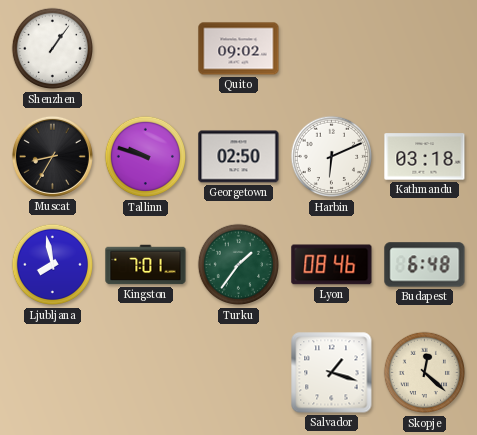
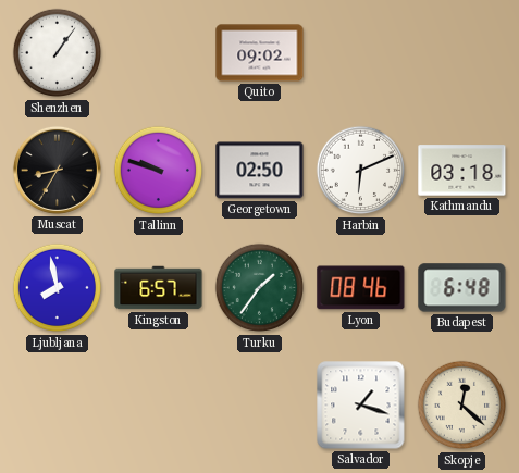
Kingston: 7:01 -> 6:57 (159, 288)
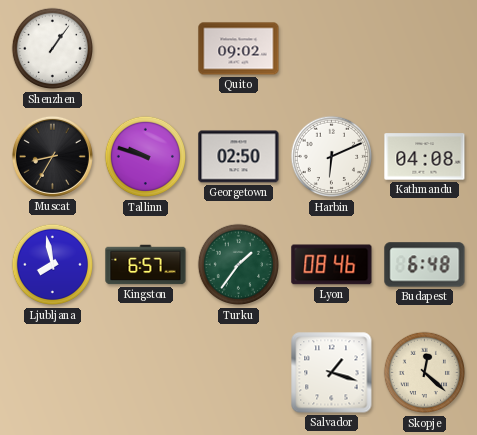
Kathmandu: 03:18 -> 04:08 (425, 157)
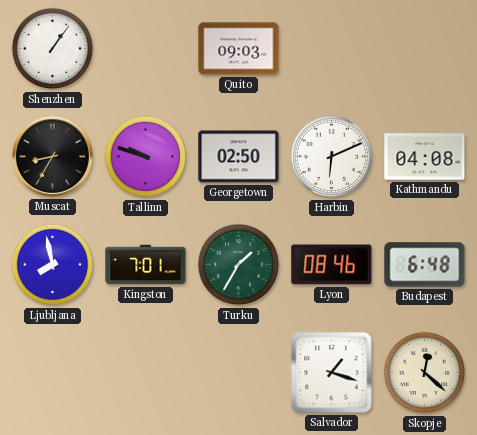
Quito: 09:02 -> 09:03 (239, 49)
Kingston: 6:57 -> 7:01 (146, 265)
Turku: 1:36 -> 1:35 (239, 265)
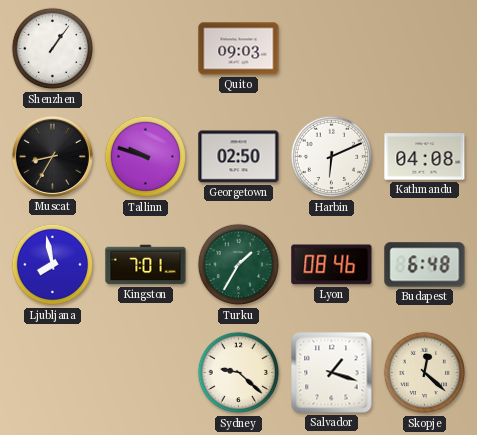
Sydney: none -> 9:22 (239, 373)
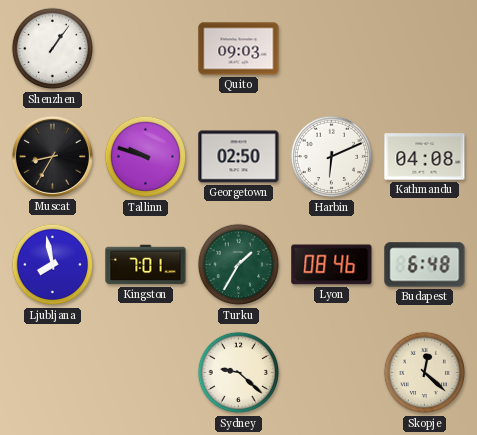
Salvador: 1:18 -> none (332, 373)
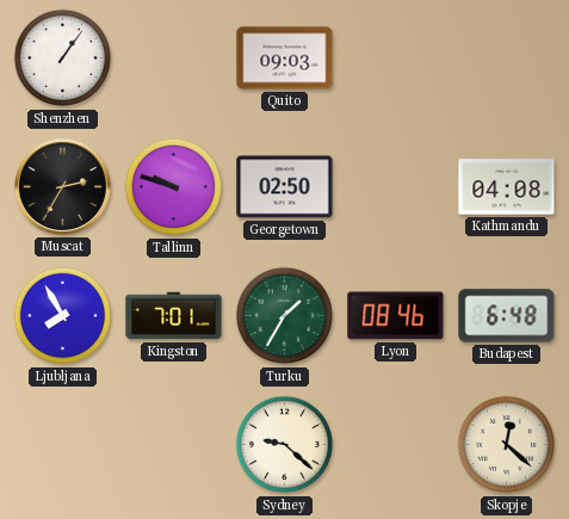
Muscat: 8:35 -> 2:35 (62, 186)
Harbin: 6:11 -> none (332, 157)
Ljubljana: 7:58 -> 7:55 (63, 316)
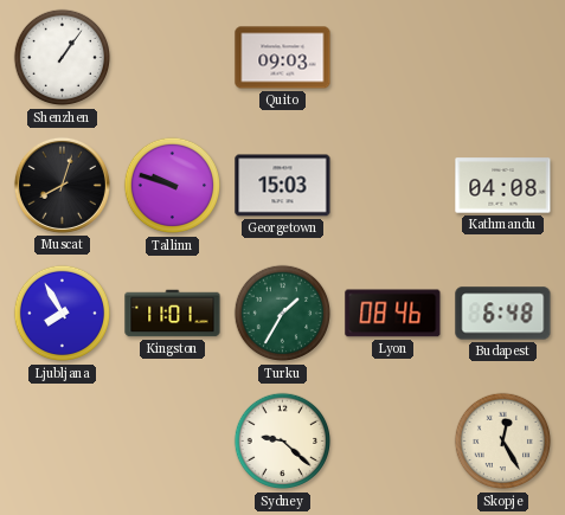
Muscat: 2:35 -> 8:03 (62, 185)
Georgetown: 02:50 -> 15:03 (283, 186)
Kingston: 7:01 -> 11:01 (173, 314)
Skopje: 12:22 -> 12:25 (503, 442)
